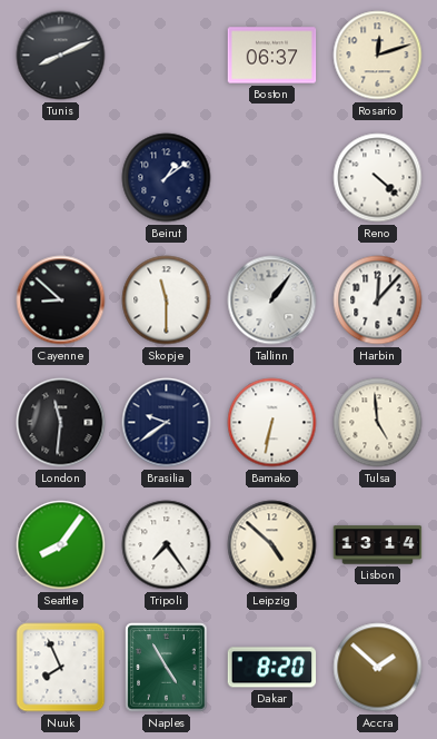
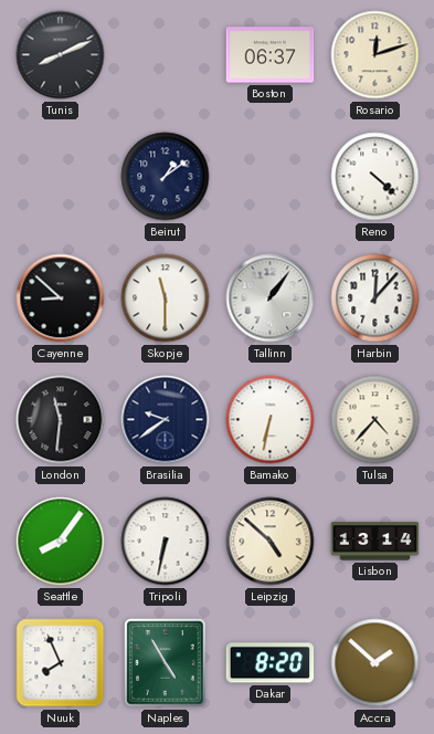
Tulsa: 4:59 -> 4:37 (375, 420)
Tripoli: 7:24 -> 6:32 (166, 542)
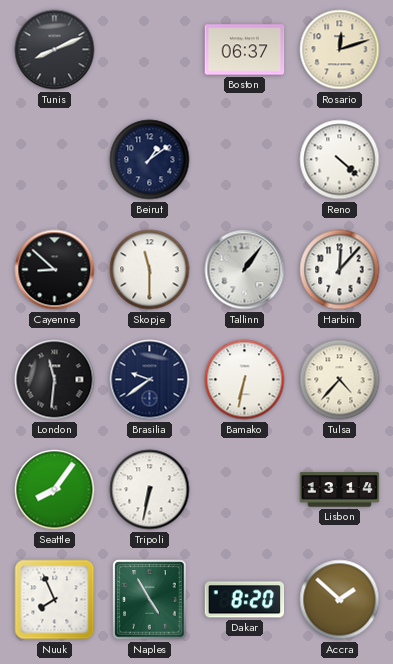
Leipzig: 4:52 -> none (271, 542)
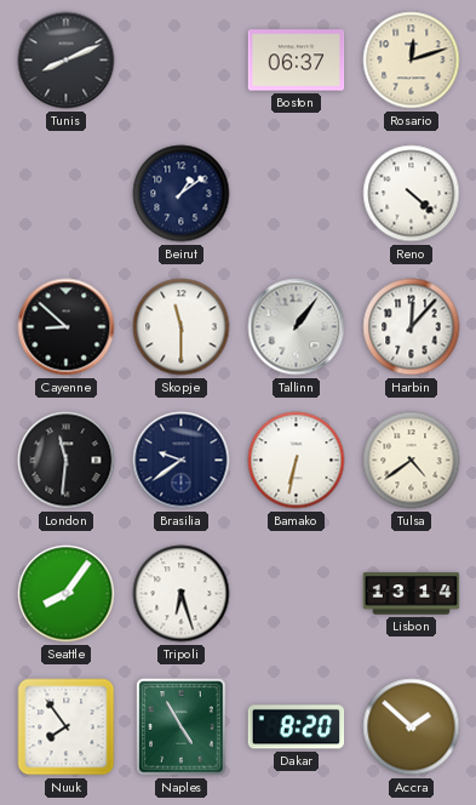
Tulsa: 4:37 -> 4:39 (412, 461)
Tripoli: 6:32 -> 6:27 (182, 594)
Nuuk: 7:56 -> 7:54 (67, 727)
